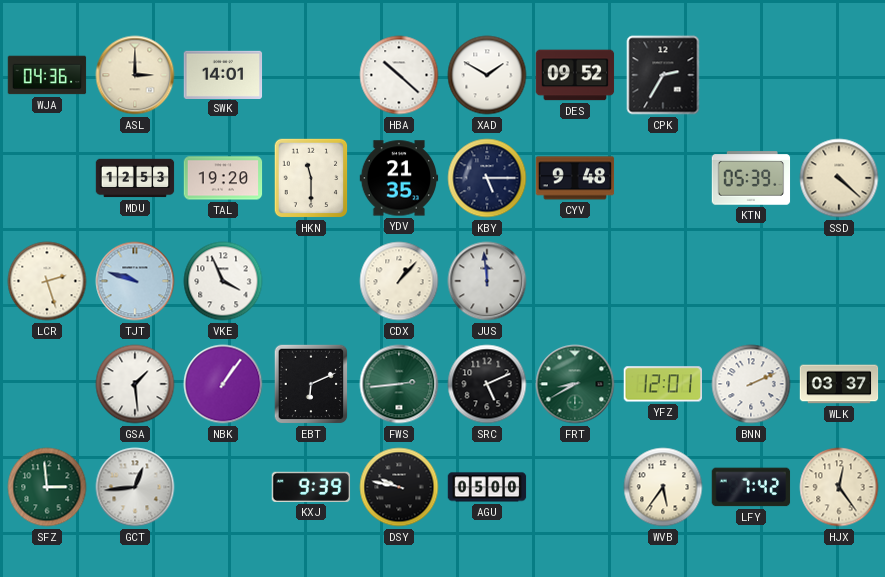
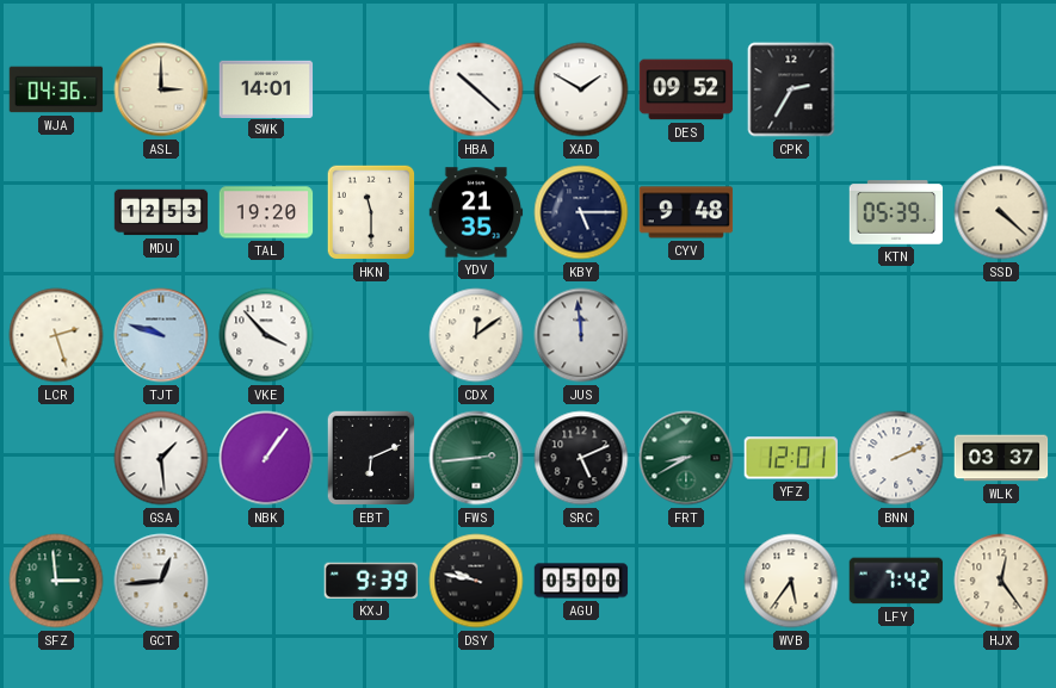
VKE: 3:56 -> 3:53 (266, 335)
CDX: 1:07 -> 12:09 (476, 335)
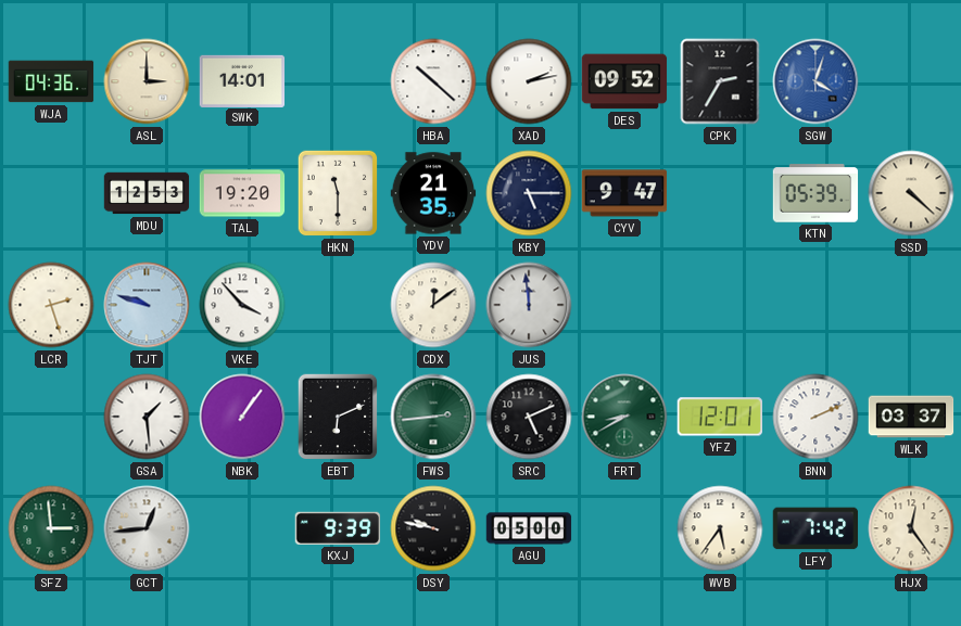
XAD: 1:50 -> 2:13 (529, 81)
SGW: none -> 4:03 (815, 81)
CYV: 9:48 -> 9:47 (624, 193)
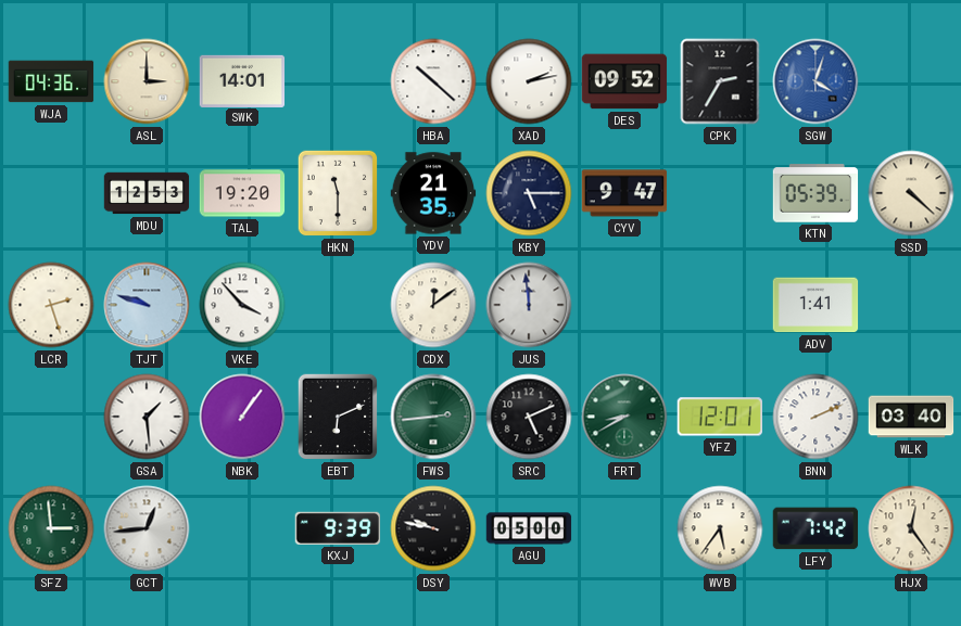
ADV: none -> 1:41 (815, 305)
WLK: 03:37 -> 03:40 (911, 417)
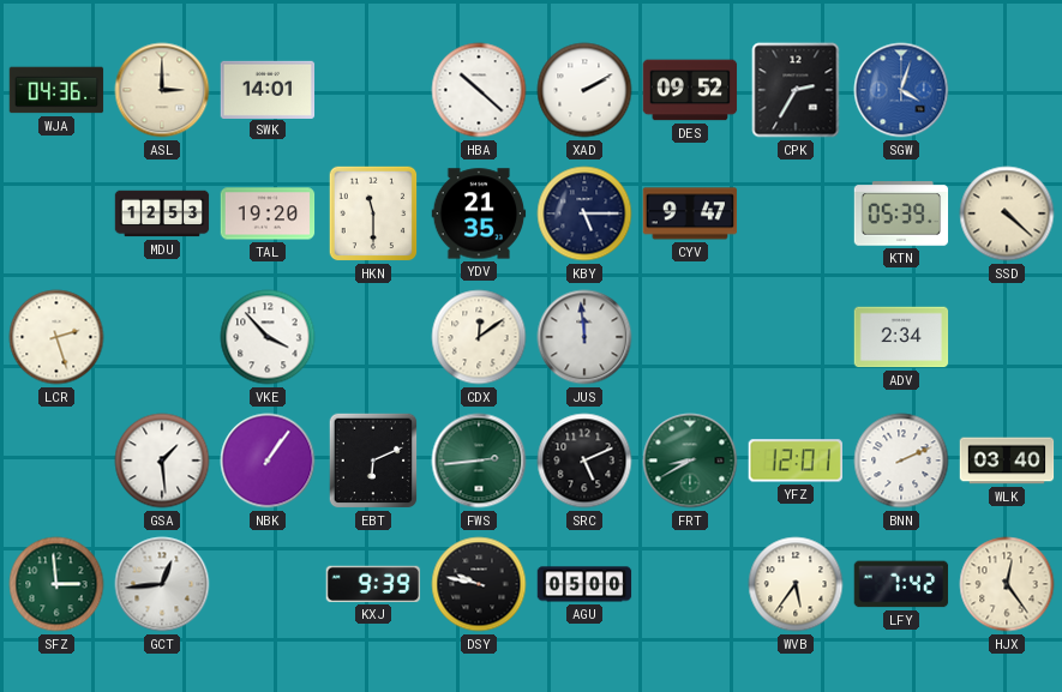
XAD: 2:13 -> 2:10 (584, 90)
TJT: 9:48 -> none (147, 305)
ADV: 1:41 -> 2:34 (901, 337)
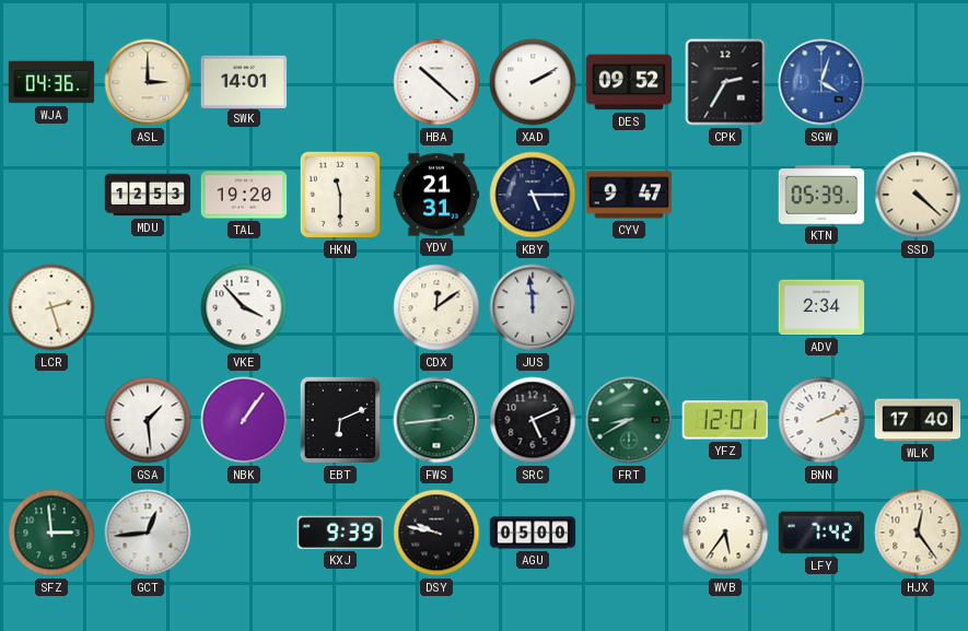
YDV: 21:35 -> 21:31 (436, 195)
WLK: 03:40 -> 17:40 (918, 420)
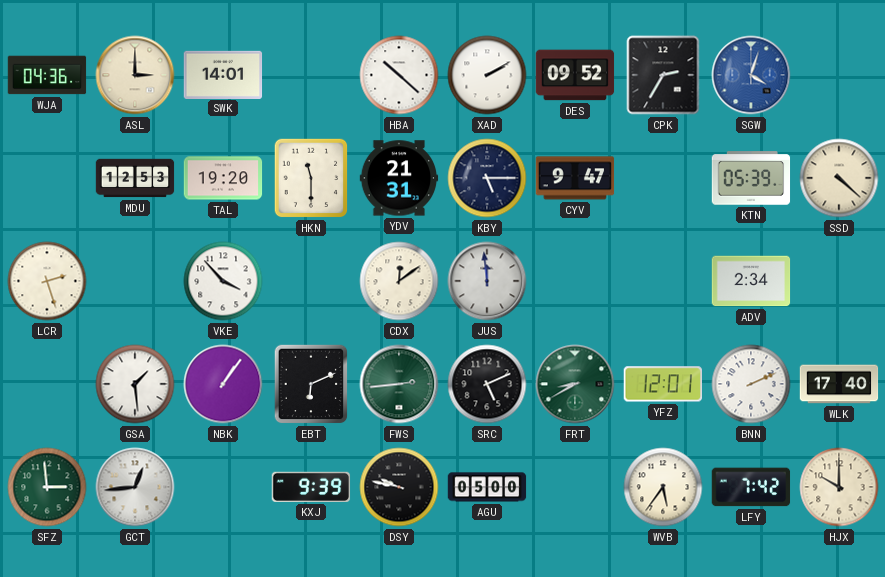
HJX: 12:24 -> 10:00 (839, 487)
